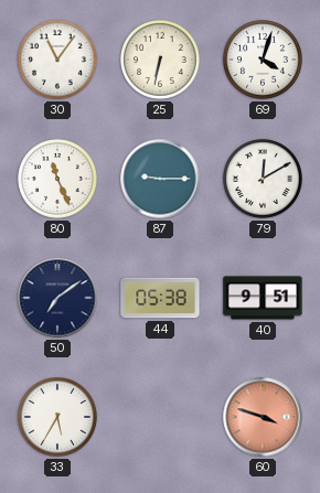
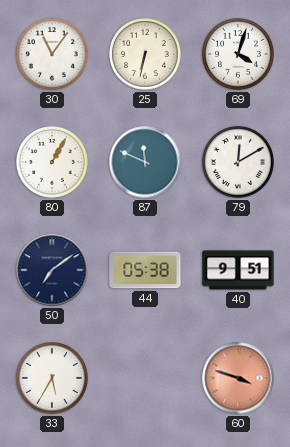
80: 11:26 -> 1:05 (53, 163)
87: 9:15 -> 11:49 (145, 162)
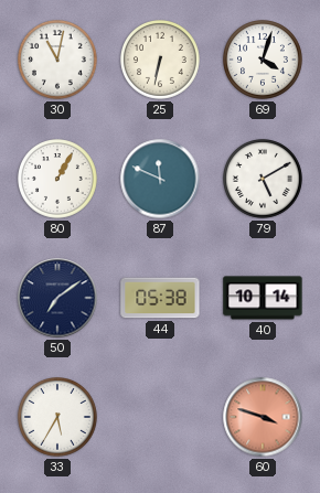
30: 11:06 -> 11:02 (58, 61)
79: 12:10 -> 5:10 (264, 180)
40: 9:51 -> 10:14 (263, 298)
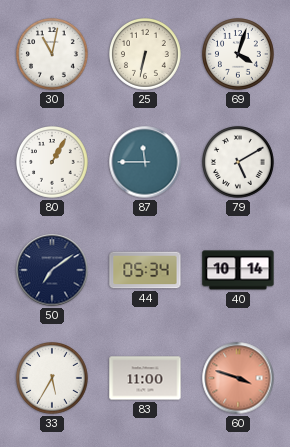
87: 11:49 -> 11:45 (145, 162)
44: 05:38 -> 05:34 (145, 270)
83: none -> 11:00 (145, 378)
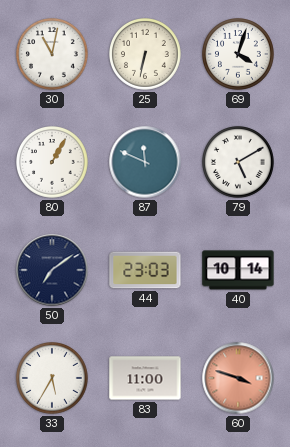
87: 11:45 -> 11:49 (145, 162)
44: 05:34 -> 23:03 (145, 270)
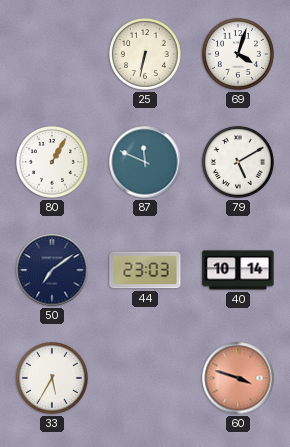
30: 11:02 -> none (53, 55)
83: 11:00 -> none (145, 378)
